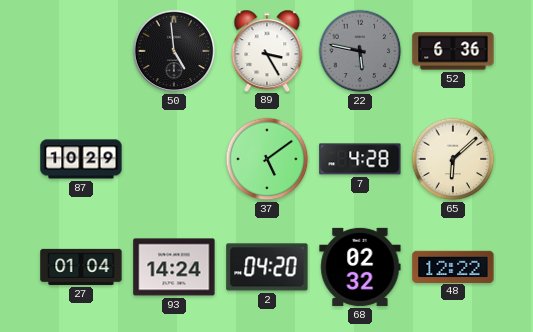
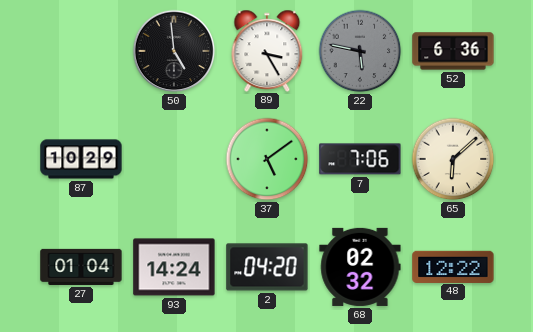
7: 4:28 -> 7:06 (360, 159)
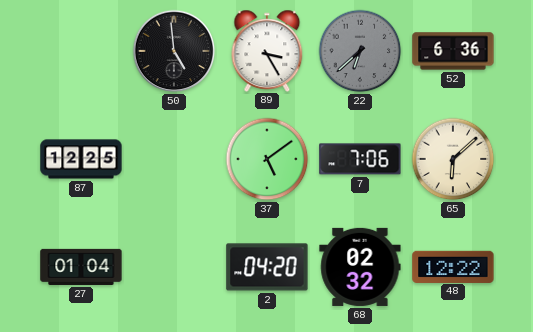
22: 5:47 -> 6:38 (360, 51)
87: 10:29 -> 12:25 (81, 159)
93: 14:24 -> none (174, 267)
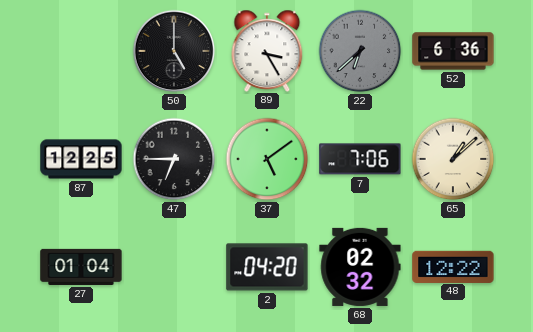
50: 4:59 -> 5:00 (174, 51)
47: none -> 6:45 (174, 159)
65: 6:08 -> 1:08 (453, 159)
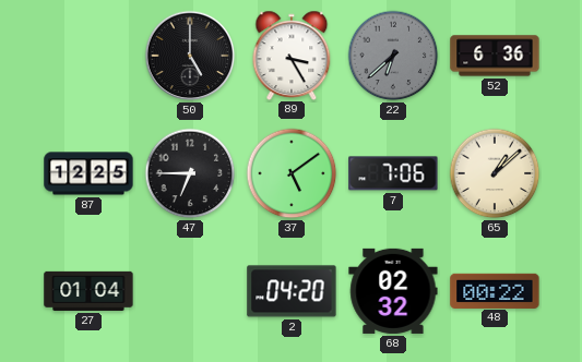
48: 12:22 -> 00:22 (495, 290)
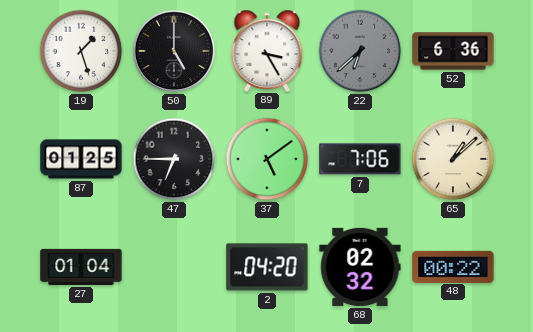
19: none -> 1:27 (81, 51)
87: 12:25 -> 01:25 (81, 159)
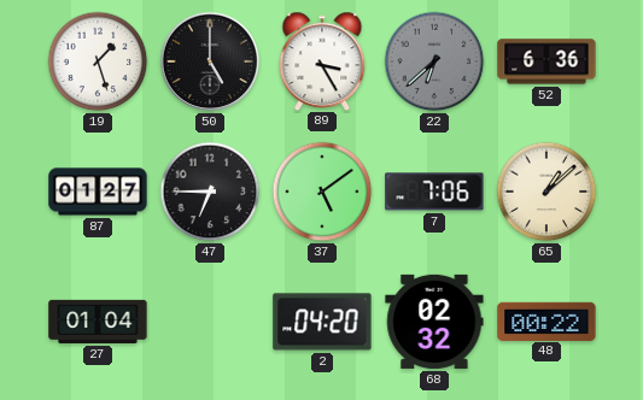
87: 01:25 -> 01:27 (98, 192)
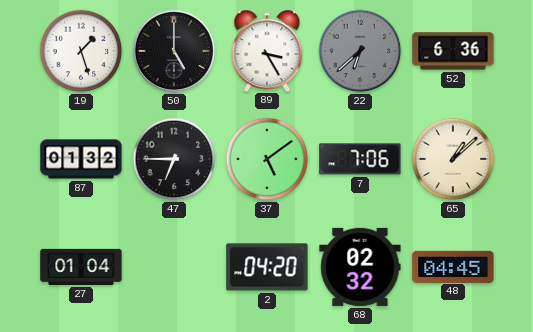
87: 01:27 -> 01:32 (81, 159)
48: 00:22 -> 04:45 (453, 266)
